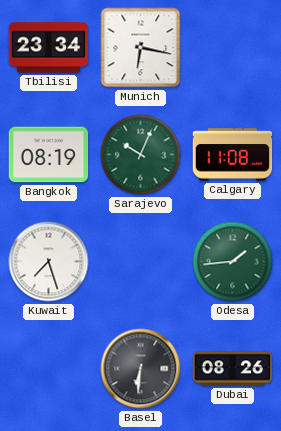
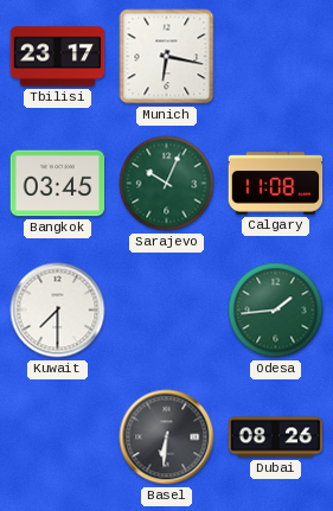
Tbilisi: 23:34 -> 23:17 (58, 57)
Bangkok: 08:19 -> 03:45 (58, 184)
Kuwait: 7:27 -> 7:30 (58, 311)
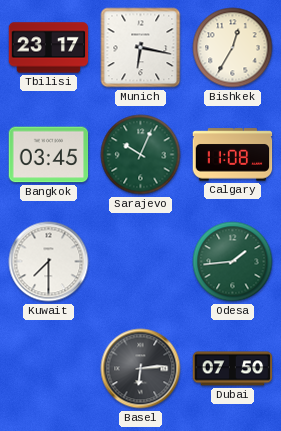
Bishkek: none -> 12:35 (233, 48)
Basel: 6:31 -> 6:14 (141, 369)
Dubai: 08:26 -> 07:50 (233, 369)
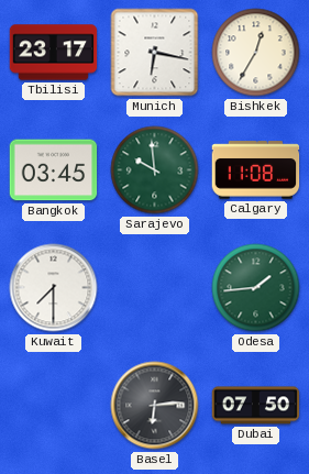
Sarajevo: 10:04 -> 9:59 (155, 170)
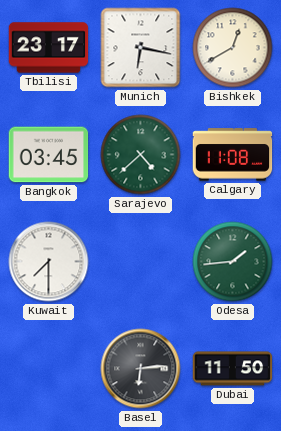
Bishkek: 12:35 -> 12:40 (233, 48)
Sarajevo: 9:59 -> 4:38 (141, 155)
Dubai: 07:50 -> 11:50 (233, 369)
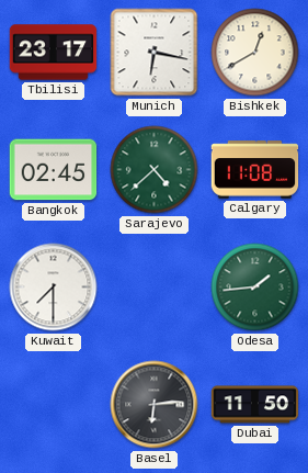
Bangkok: 03:45 -> 02:45 (54, 170)
